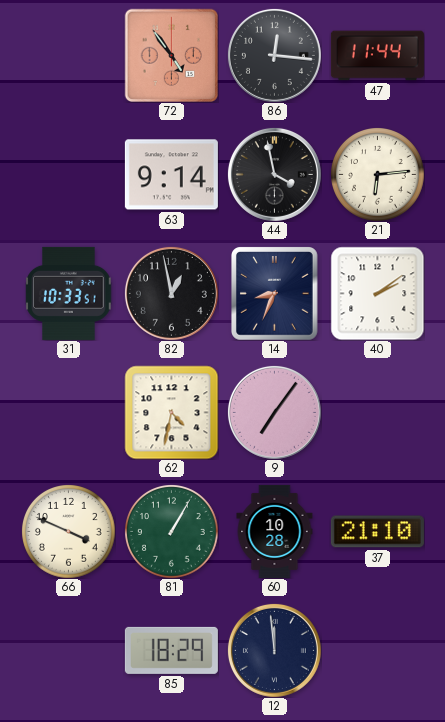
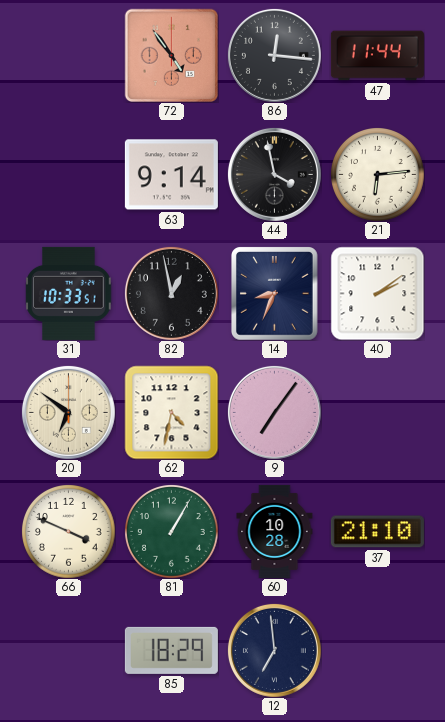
20: none -> 6:51 (68, 412)
12: 11:59 -> 6:59 (274, 650)
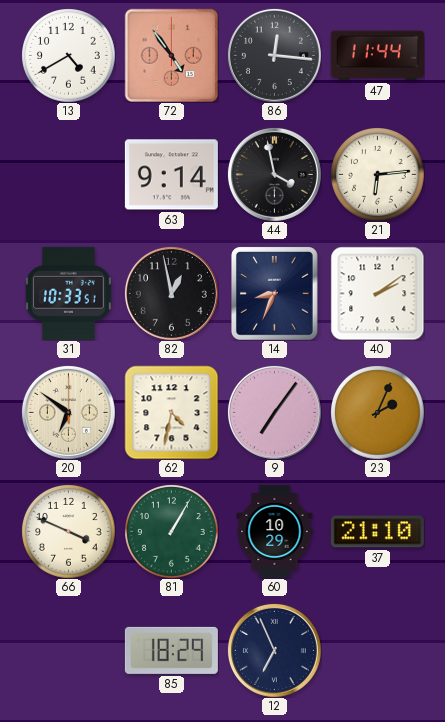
13: none -> 4:40 (69, 56)
23: none -> 2:04 (378, 413)
60: 10:28 -> 10:29 (275, 531)
12: 6:59 -> 6:56 (274, 650)
